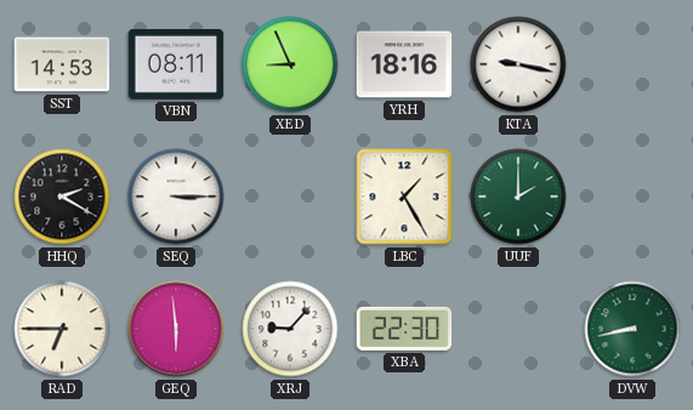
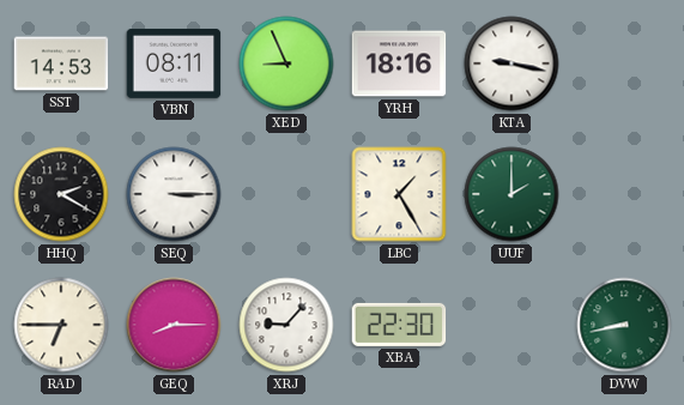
GEQ: 5:59 -> 8:15 (174, 325)
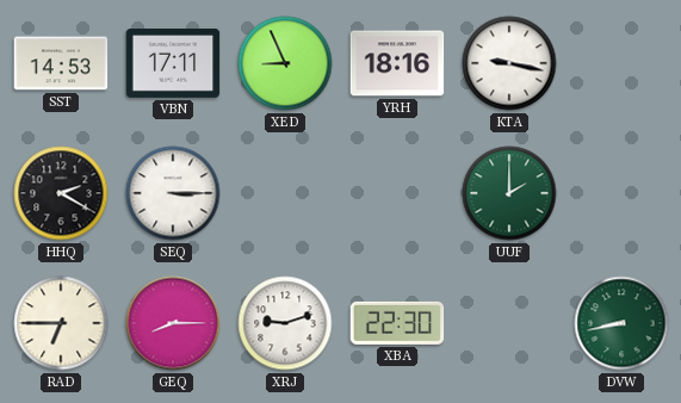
VBN: 08:11 -> 17:11 (173, 63)
LBC: 1:25 -> none (399, 194)
XRJ: 9:07 -> 9:12 (285, 323)
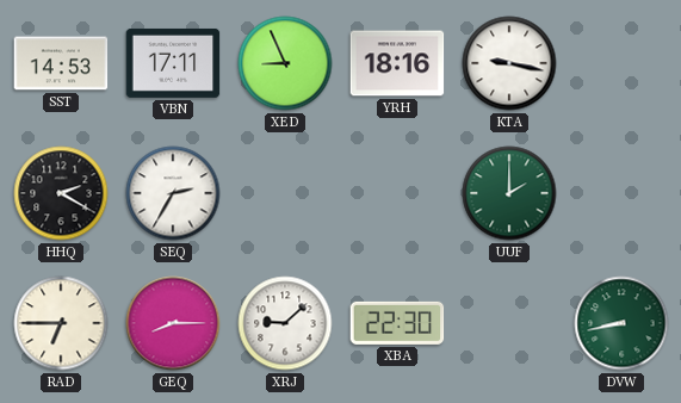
SEQ: 3:15 -> 2:35 (173, 193)
XRJ: 9:12 -> 9:08 (285, 323)
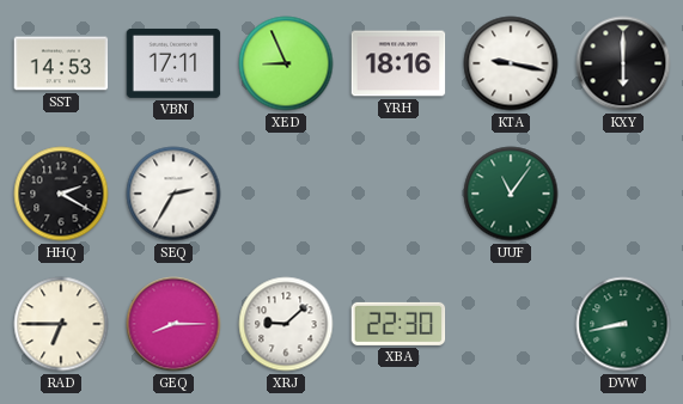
KXY: none -> 6:00 (623, 63)
UUF: 2:00 -> 11:06 (511, 194)
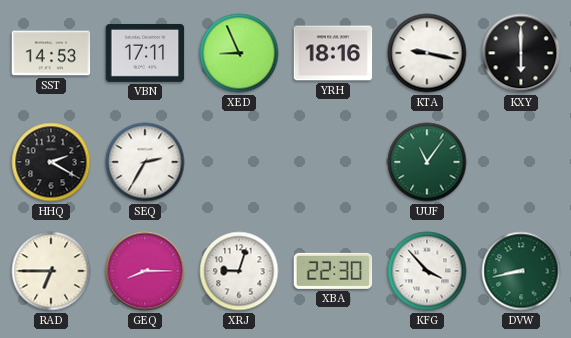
XRJ: 9:08 -> 9:03 (239, 271)
KFG: none -> 3:53 (427, 271)
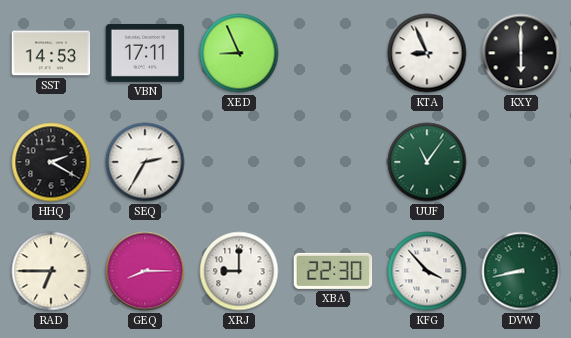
YRH: 18:16 -> none (333, 53)
KTA: 9:17 -> 8:56 (427, 53)
XRJ: 9:03 -> 9:00 (239, 271)
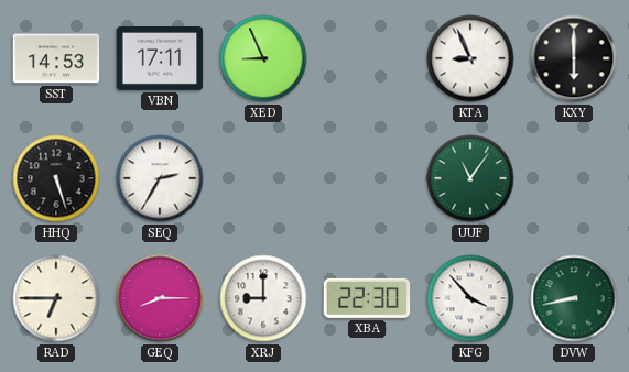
HHQ: 2:20 -> 5:27 (56, 178)
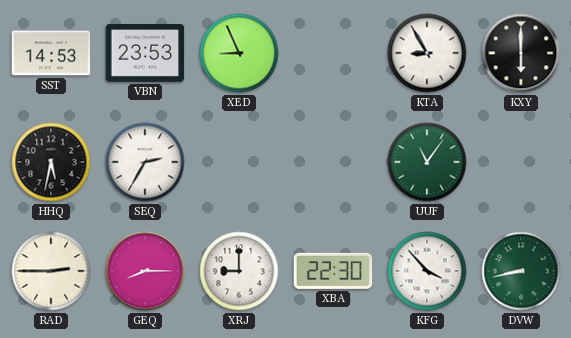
VBN: 17:11 -> 23:53 (145, 53)
KTA: 8:56 -> 8:55 (427, 53)
HHQ: 5:27 -> 5:32 (51, 162)
RAD: 6:45 -> 2:45 (51, 271)
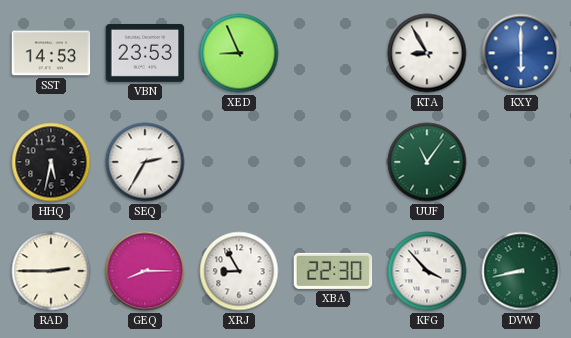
KXY dial: black -> blue (521, 53)
XRJ: 9:00 -> 8:55 (239, 271)
